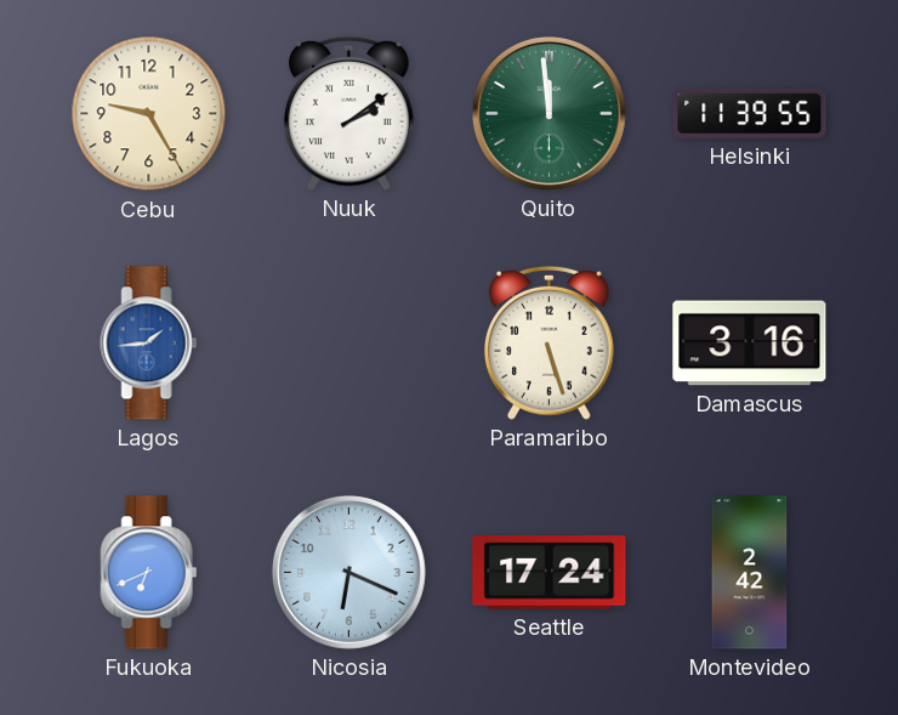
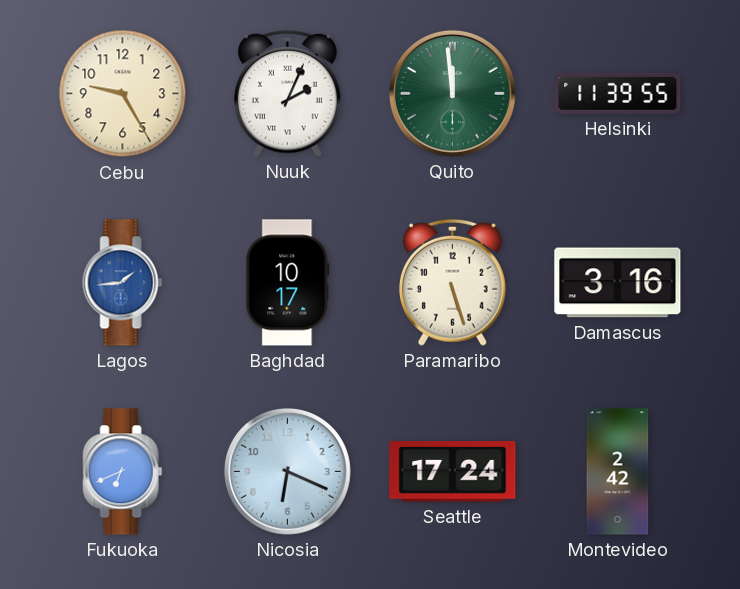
Nuuk: 2:09 -> 2:04 (287, 93)
Baghdad: none -> 10:17 (288, 283)
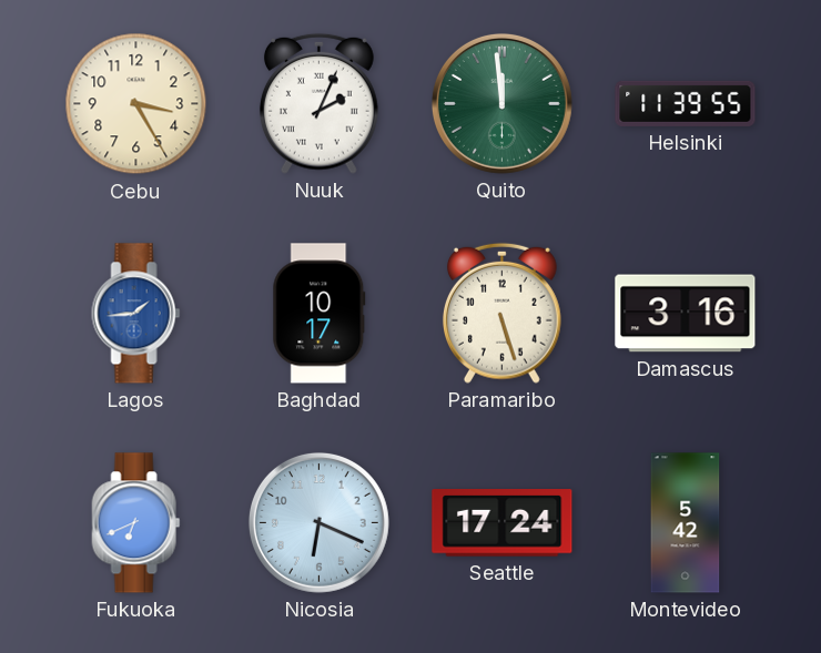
Cebu: 9:25 -> 3:25 (136, 104)
Montevideo: 2:42 -> 5:42 (686, 523)
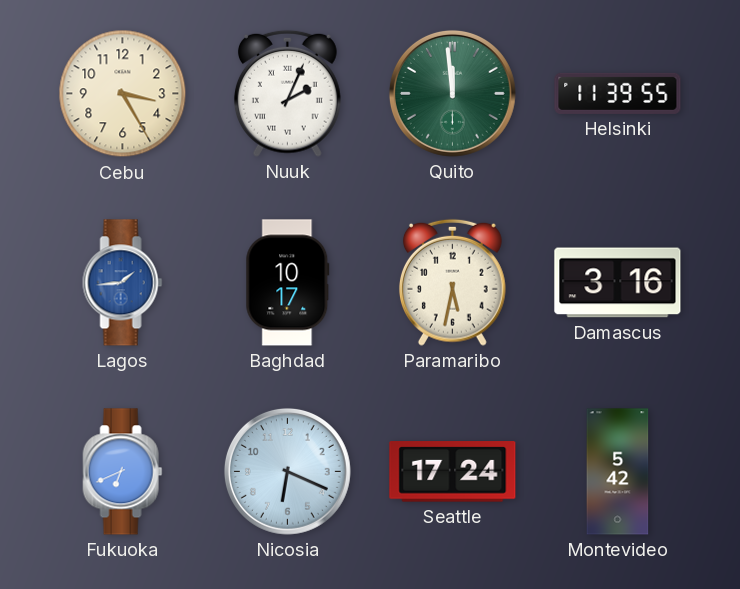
Paramaribo: 5:27 -> 5:32 (452, 282)
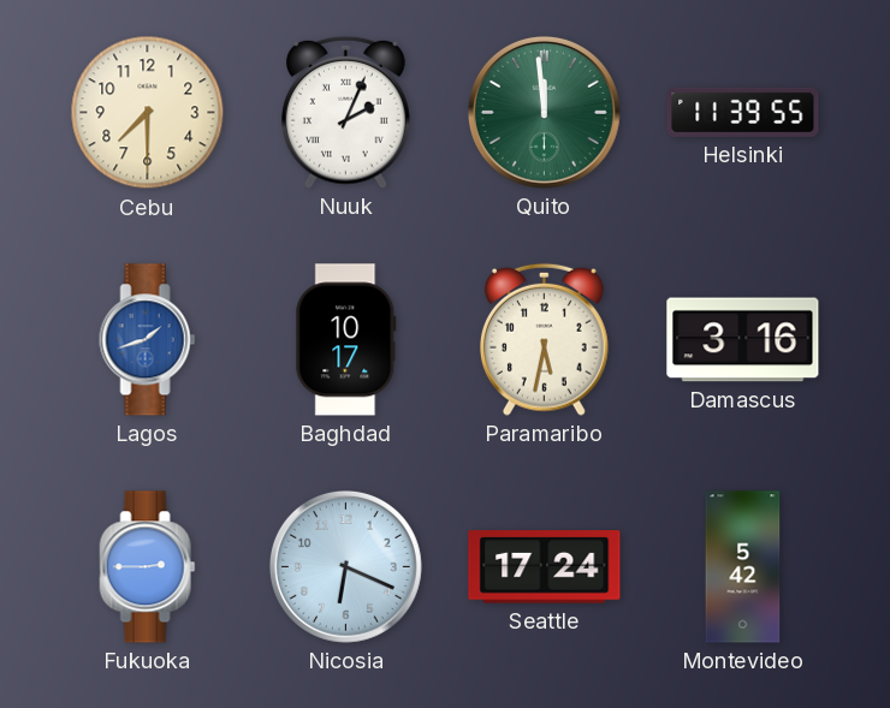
Cebu: 3:25 -> 7:30 (148, 113)
Lagos: 1:44 -> 1:42 (148, 340)
Fukuoka: 6:41 -> 2:45 (148, 567)
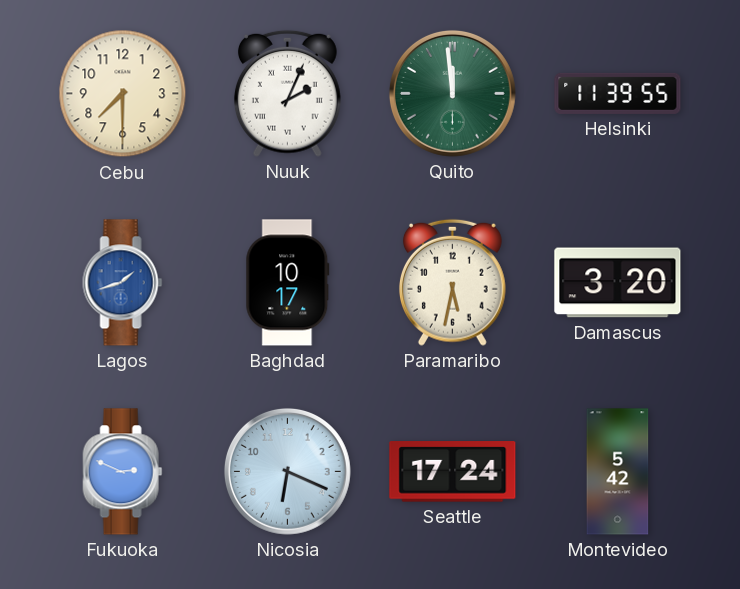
Damascus: 3:16 -> 3:20 (618, 283)
Fukuoka: 2:45 -> 2:49 (123, 472)
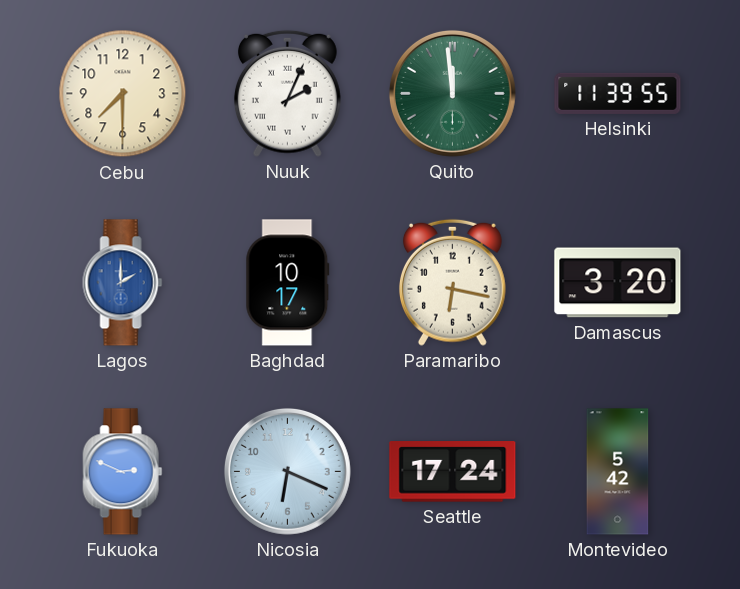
Lagos: 1:42 -> 2:00 (123, 283)
Paramaribo: 5:32 -> 6:17 (452, 282)
